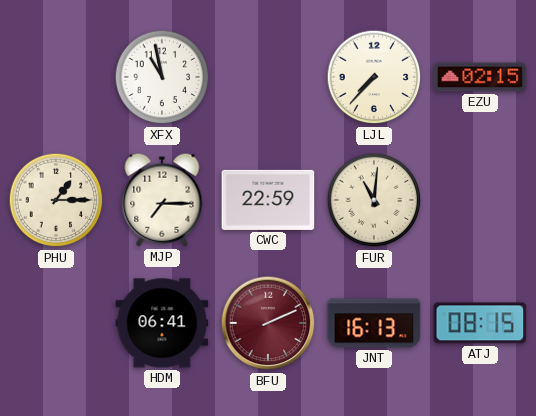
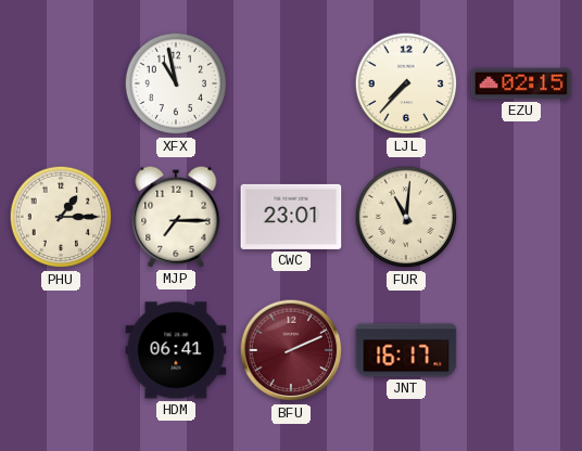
CWC: 22:59 -> 23:01 (291, 217)
JNT: 16:13 -> 16:17 (406, 350)
ATJ: 08:15 -> none (480, 323)
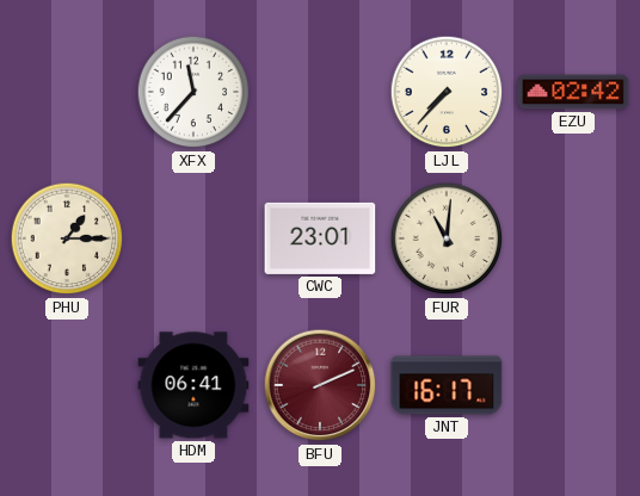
XFX: 10:58 -> 11:37 (193, 92)
EZU: 02:15 -> 02:42 (573, 92)
MJP: 7:15 -> none (176, 217)
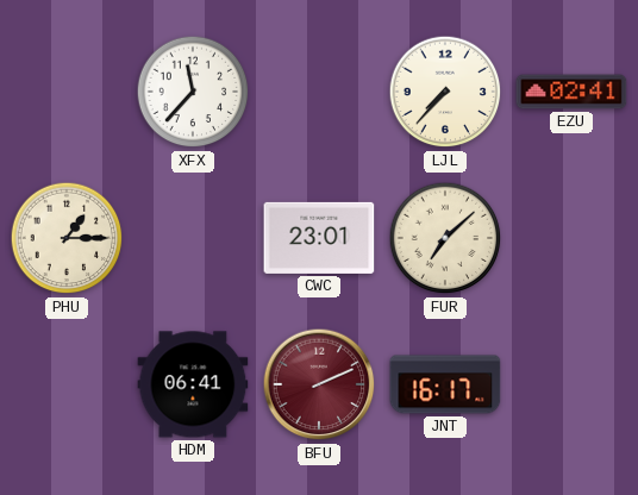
EZU: 02:42 -> 02:41 (571, 92)
FUR: 11:01 -> 7:08 (445, 238)
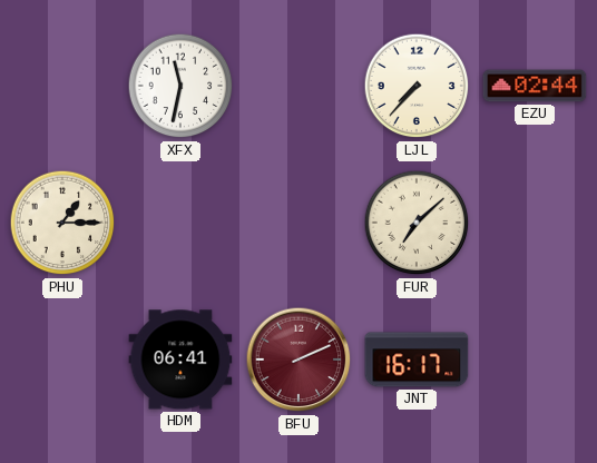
XFX: 11:37 -> 11:32 (180, 86)
EZU: 02:41 -> 02:44 (535, 86)
CWC: 23:01 -> none (319, 238)
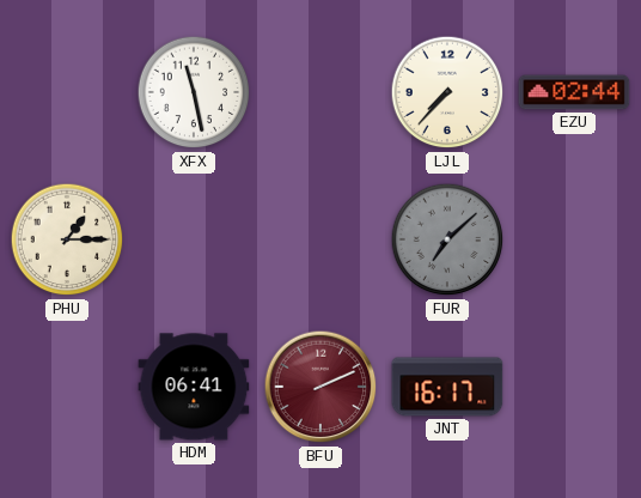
XFX: 11:32 -> 11:28 (194, 92)
FUR dial: cream -> grey (447, 239)
